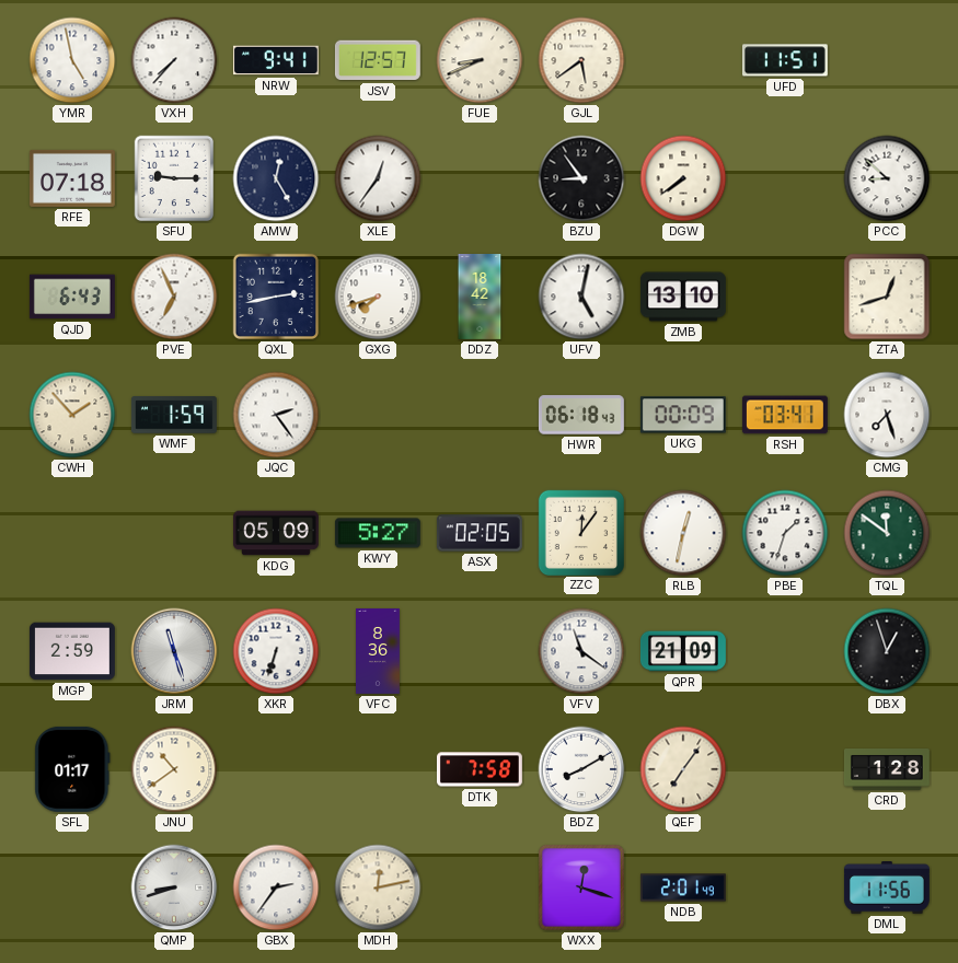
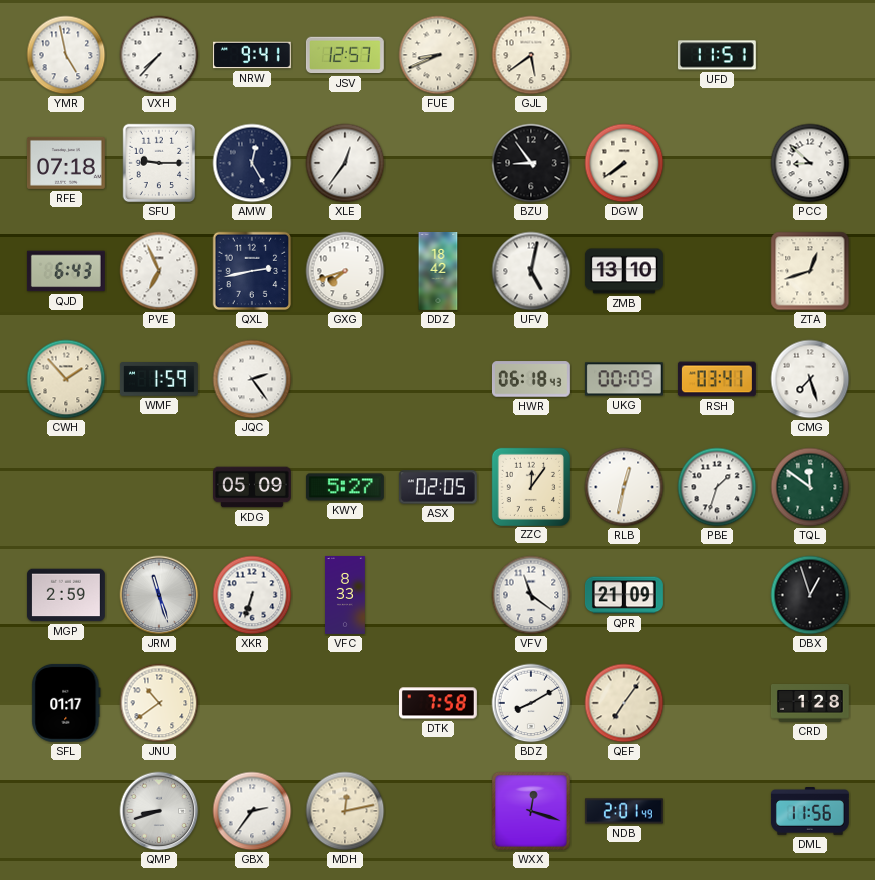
VFC: 8:36 -> 8:33 (346, 596)
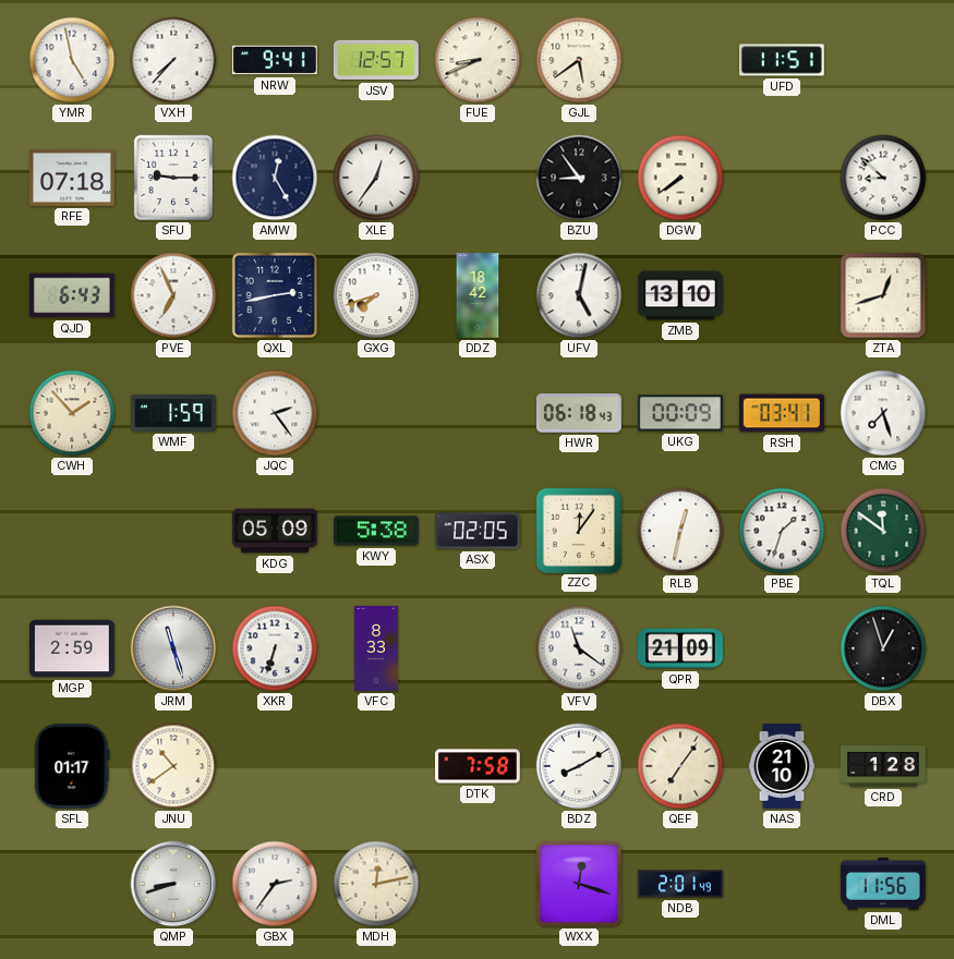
KWY: 5:27 -> 5:38 (376, 531)
NAS: none -> 21:10 (782, 767)
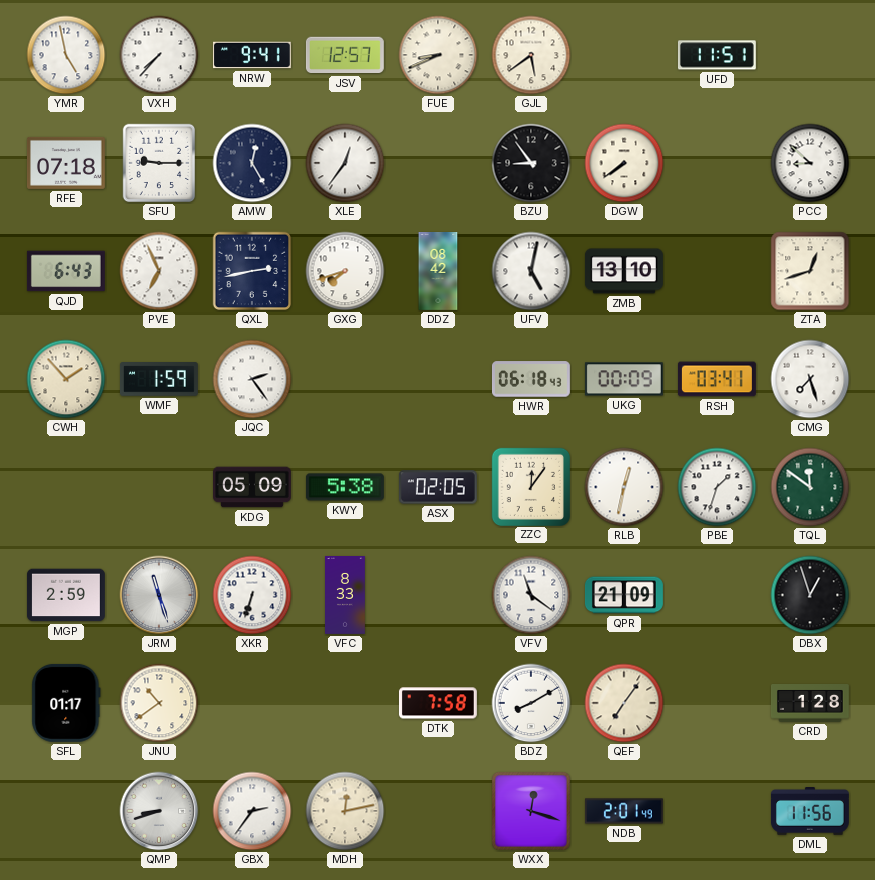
DDZ: 18:42 -> 08:42 (438, 272)
NAS: 21:10 -> none (782, 767)
